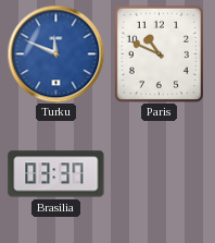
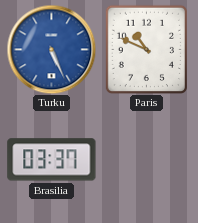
Turku: 11:49 -> 5:26 (51, 49)
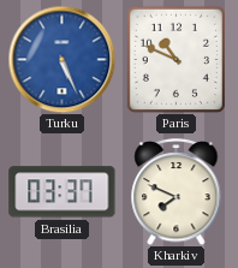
Kharkiv: none -> 7:49 (177, 192)
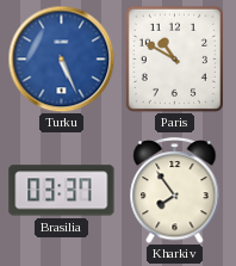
Paris: 10:49 -> 10:50 (174, 58)
Kharkiv: 7:49 -> 7:54 (175, 191)
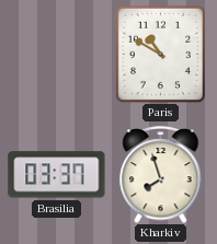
Turku: 5:26 -> none (61, 58)
Kharkiv: 7:54 -> 7:57 (161, 175)
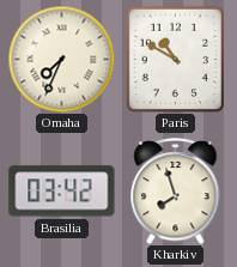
Omaha: none -> 7:34 (61, 59)
Brasilia: 03:37 -> 03:42 (62, 192)
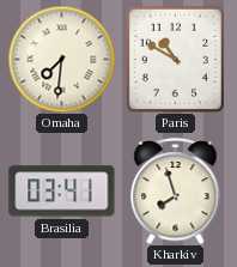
Omaha: 7:34 -> 7:31 (61, 59)
Brasilia: 03:42 -> 03:41 (62, 192)
